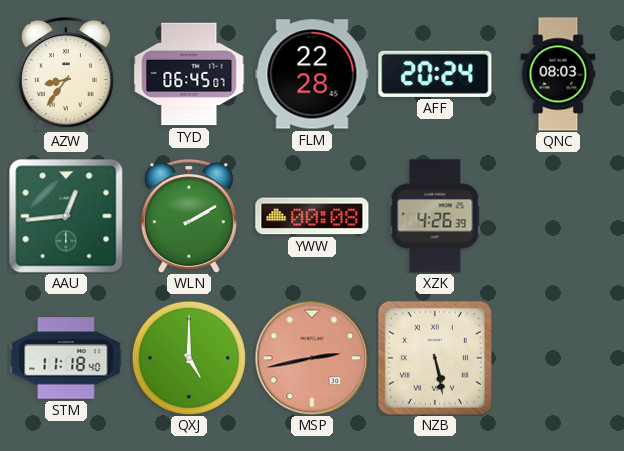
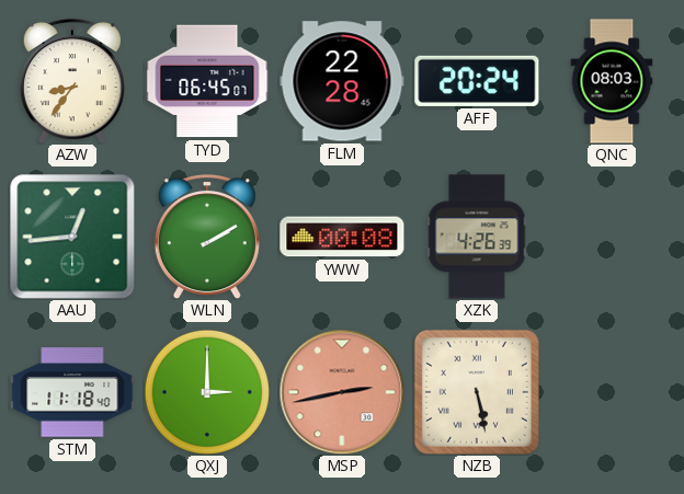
QXJ: 5:00 -> 3:00 (207, 392)
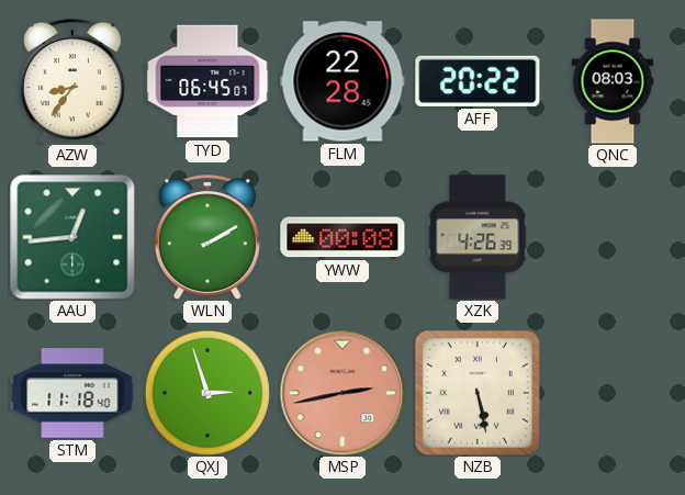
AFF: 20:24 -> 20:22 (478, 81)
QXJ: 3:00 -> 2:57 (207, 393)
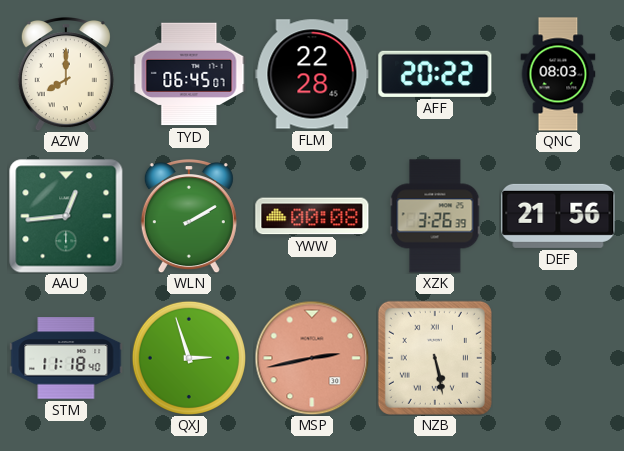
AZW: 8:36 -> 8:00 (66, 75)
XZK: 4:26 -> 3:26 (435, 216)
DEF: none -> 21:56 (558, 216)
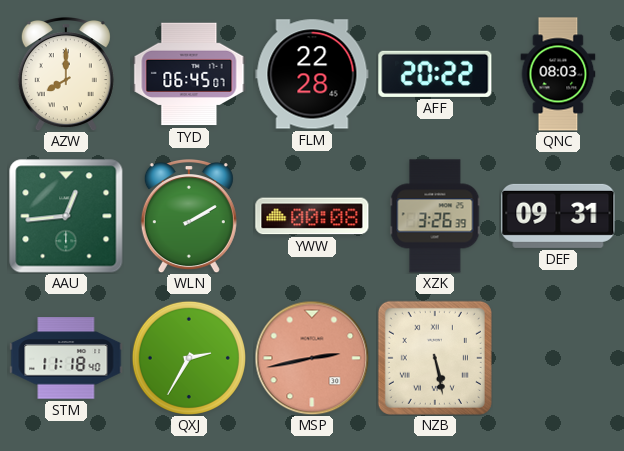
DEF: 21:56 -> 09:31 (558, 216)
QXJ: 2:57 -> 2:35 (189, 358)
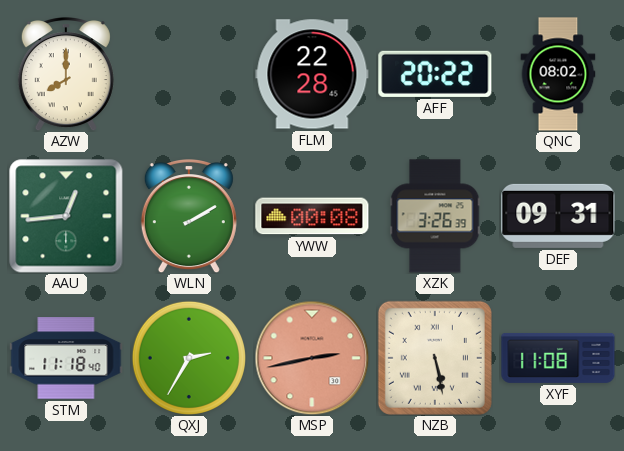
TYD: 06:45 -> none (189, 74)
QNC: 08:03 -> 08:02 (558, 74)
XYF: none -> 11:08 (558, 358)
